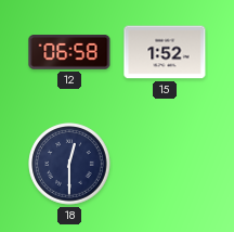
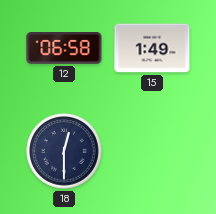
15: 1:52 -> 1:49 (152, 48)
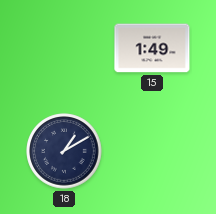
12: 06:58 -> none (64, 49)
18: 12:30 -> 1:10 (64, 151)
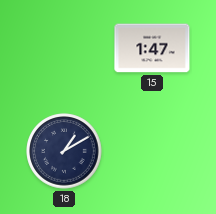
15: 1:49 -> 1:47 (152, 48)
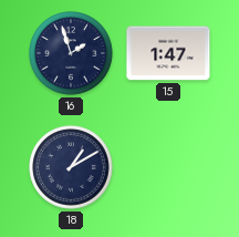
16: none -> 1:57 (71, 53)
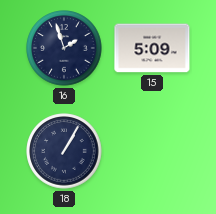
15: 1:47 -> 5:09 (152, 48)
18: 1:10 -> 1:05 (64, 151)
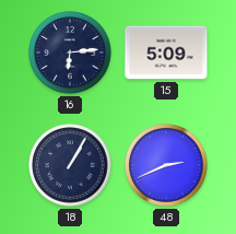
16: 1:57 -> 6:14 (70, 52)
48: none -> 2:41 (166, 165)
